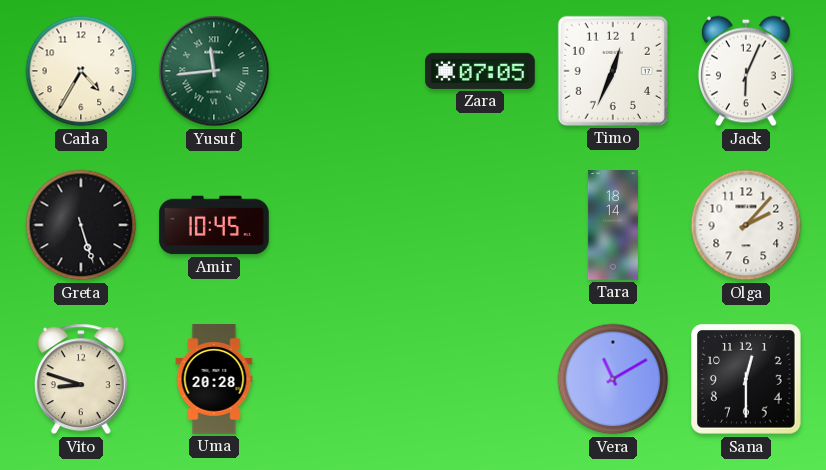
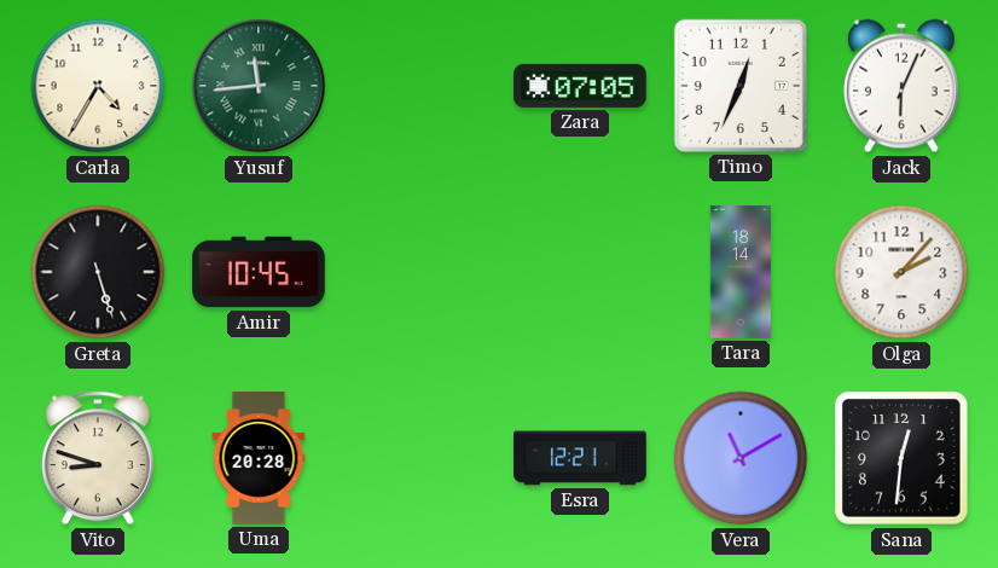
Esra: none -> 12:21 (580, 458)
Sana: 12:30 -> 12:31 (901, 458)
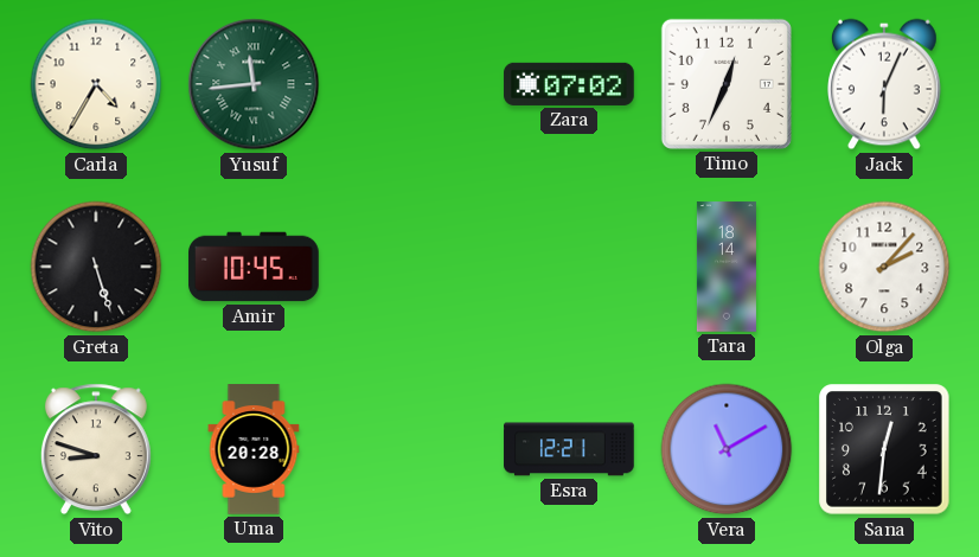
Zara: 07:05 -> 07:02 (569, 84)
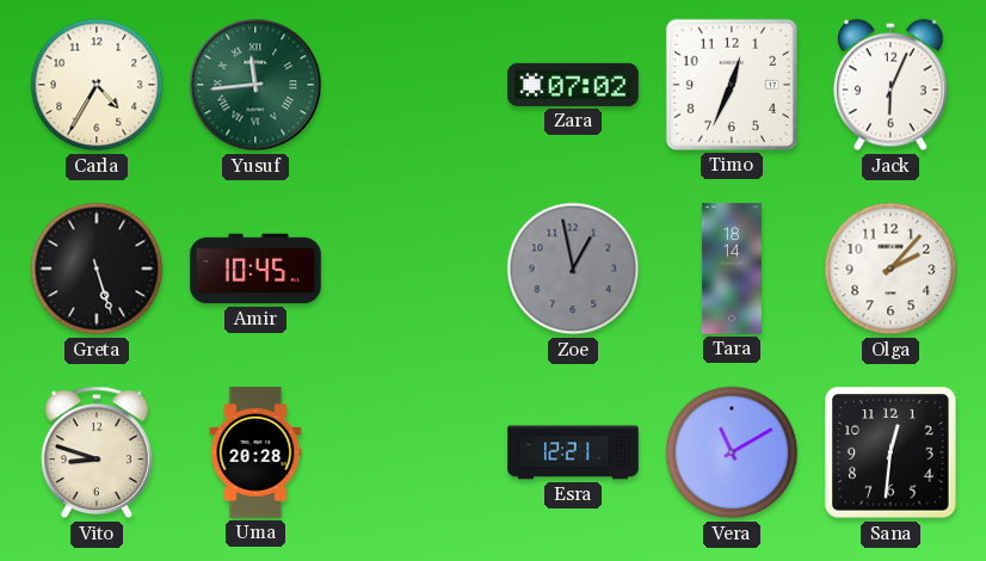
Zoe: none -> 12:58 (573, 269)
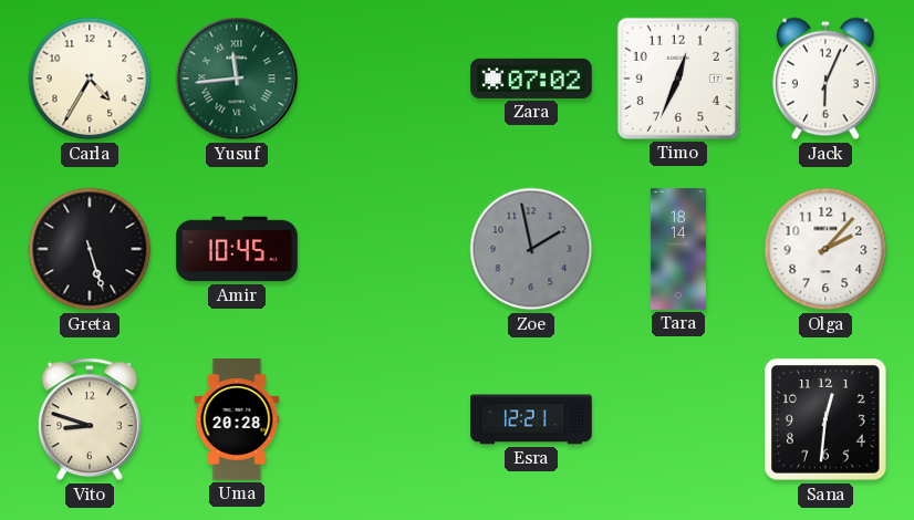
Zoe: 12:58 -> 1:58 (531, 249)
Vera: 11:10 -> none (732, 452)
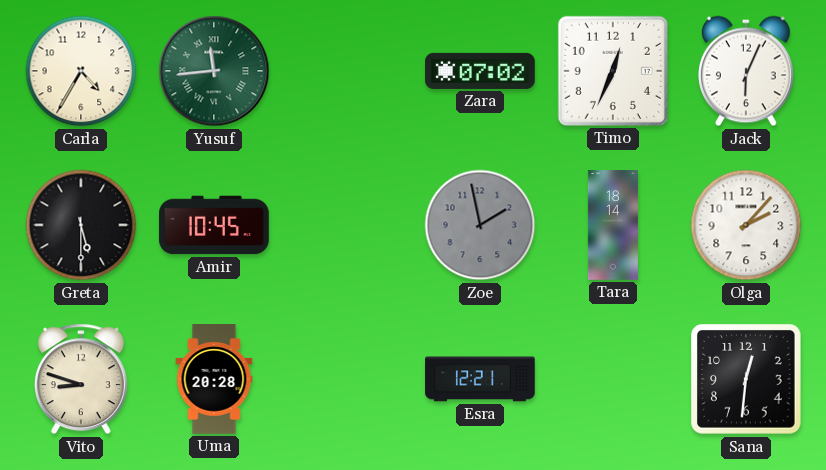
Greta: 5:27 -> 5:30 (81, 225)
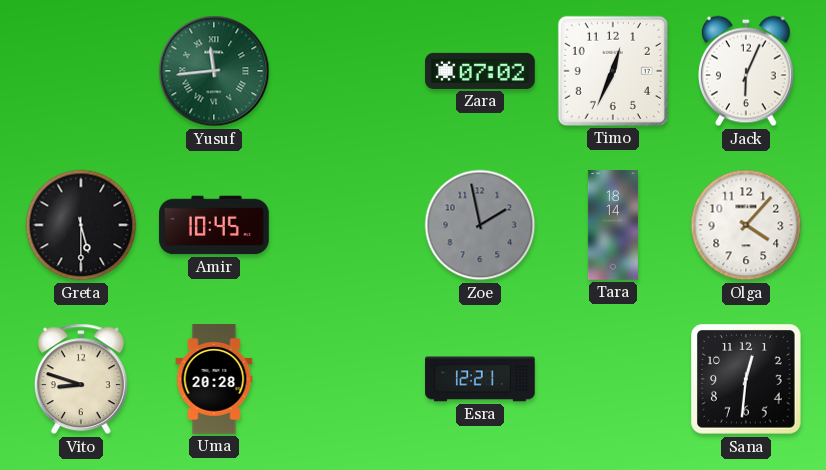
Carla: 4:35 -> none (81, 71)
Olga: 2:07 -> 4:07 (746, 225)
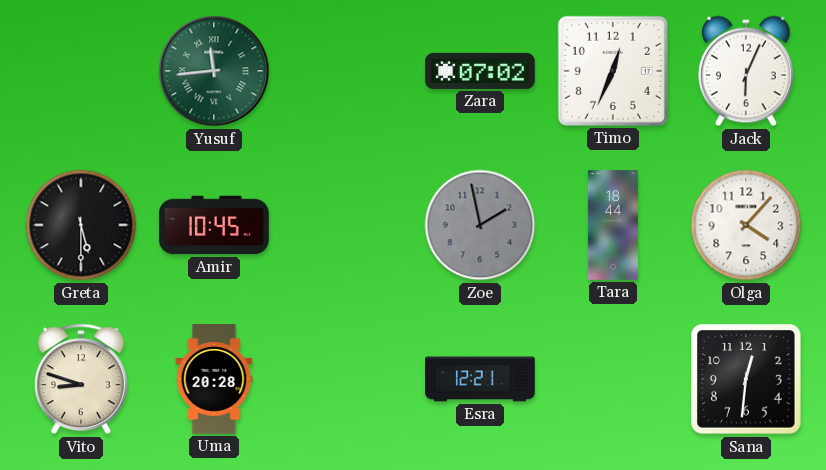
Tara: 18:14 -> 18:44 (613, 225)
